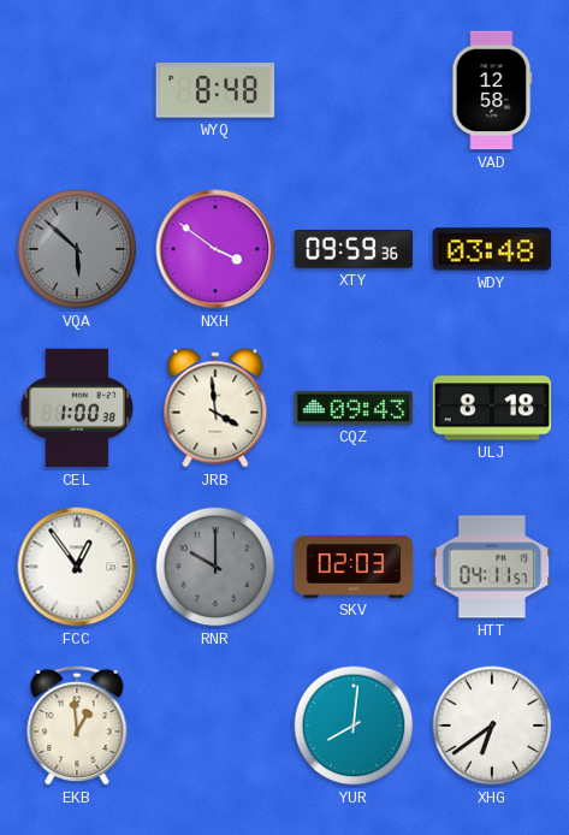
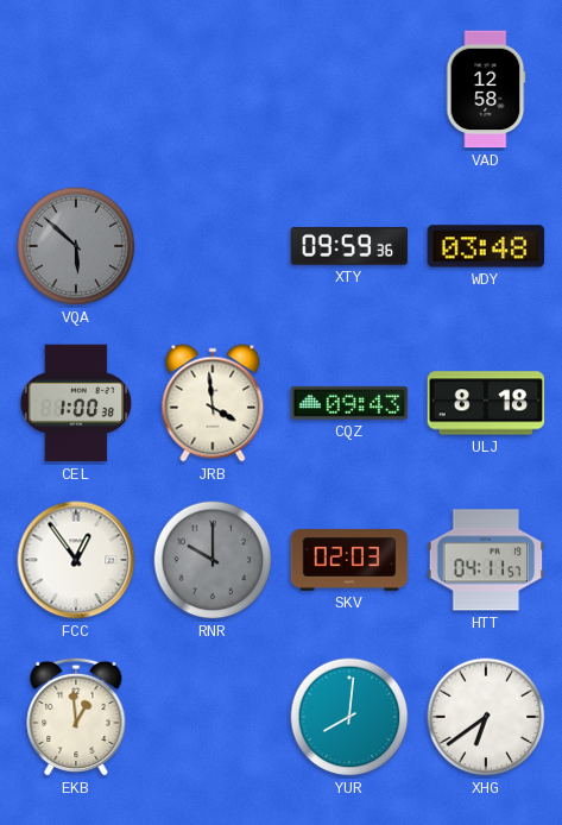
WYQ: 8:48 -> none (215, 90)
NXH: 3:51 -> none (215, 249)
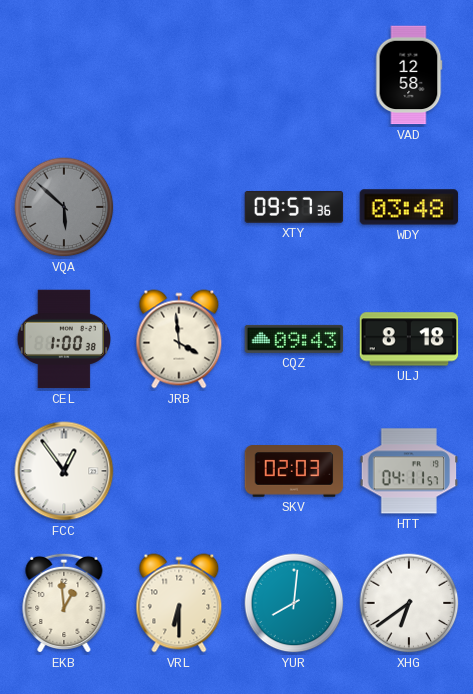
XTY: 09:59 -> 09:57 (294, 207)
RNR: 10:00 -> none (213, 560)
VRL: none -> 6:30 (179, 603)
